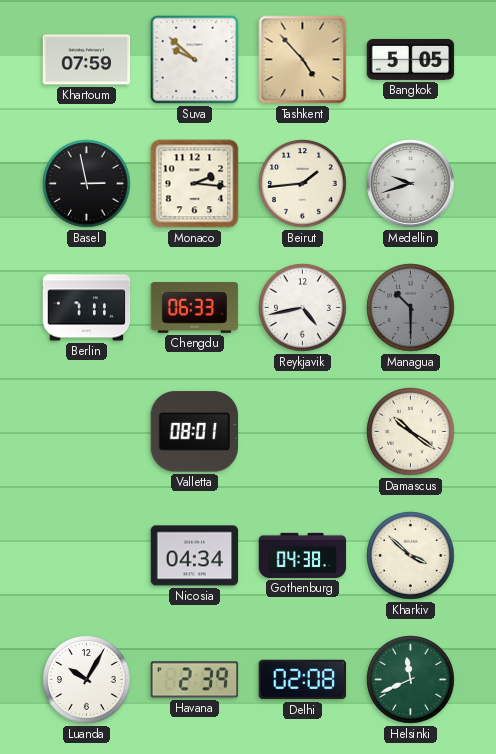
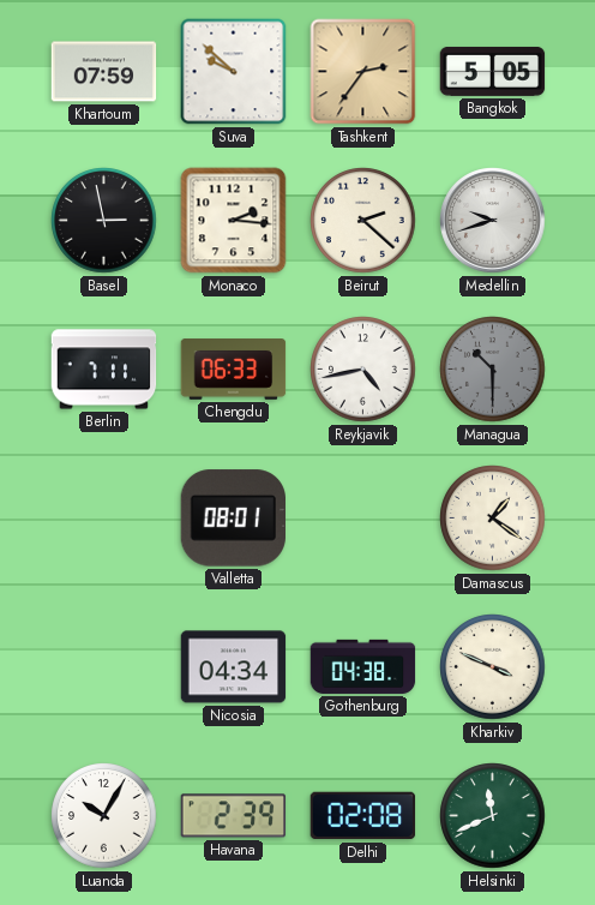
Tashkent: 4:53 -> 2:36 (363, 72)
Beirut: 1:44 -> 2:22 (363, 221)
Damascus: 10:21 -> 1:21 (493, 519)
Kharkiv: 3:52 -> 3:49 (493, 667)
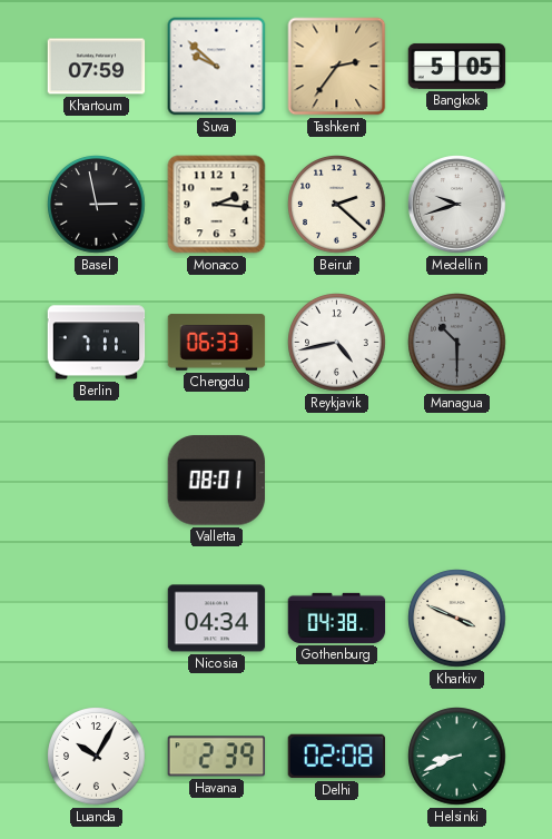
Damascus: 1:21 -> none (493, 519)
Helsinki: 11:41 -> 8:41 (457, 757)
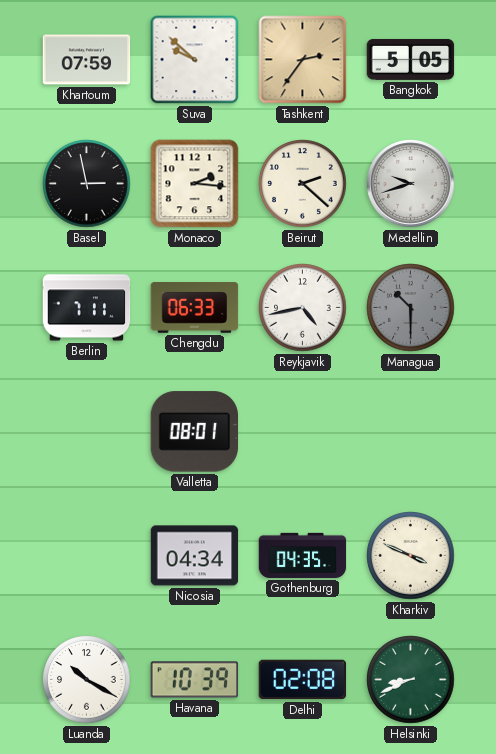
Gothenburg: 04:38 -> 04:35 (303, 555)
Luanda: 10:05 -> 10:20 (87, 680)
Havana: 2:39 -> 10:39 (195, 680)
